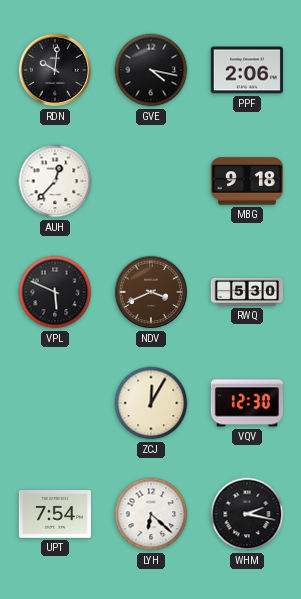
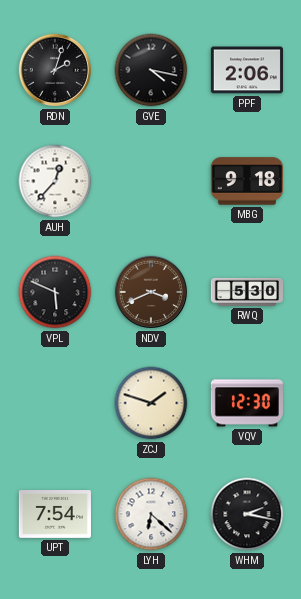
RDN: 10:01 -> 2:03 (55, 70)
ZCJ: 12:05 -> 1:48 (151, 403)
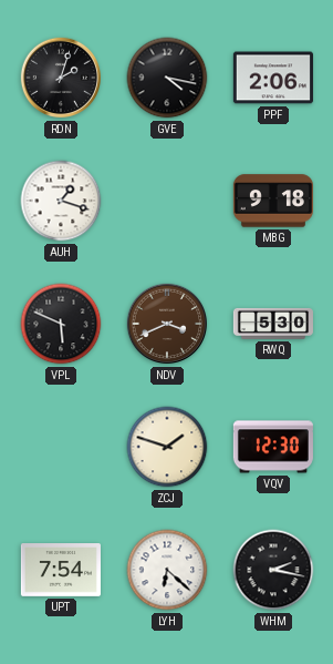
AUH: 12:37 -> 1:18 (61, 201)
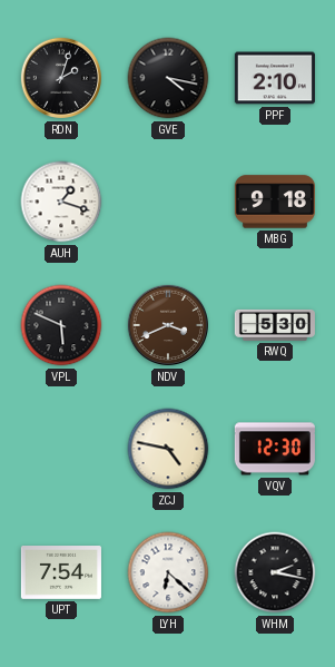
PPF: 2:06 -> 2:10 (275, 78)
ZCJ: 1:48 -> 4:47 (168, 449)
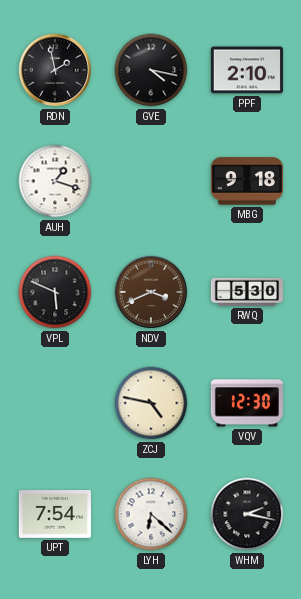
RDN: 2:03 -> 1:58 (55, 70)
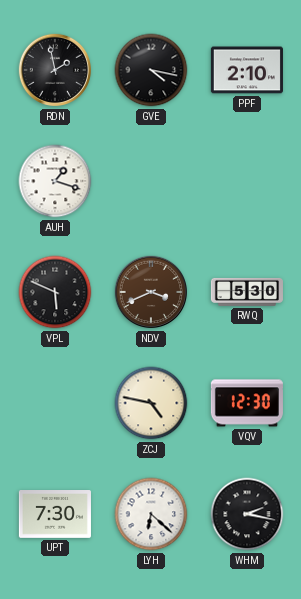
MBG: 9:18 -> none (247, 181)
UPT: 7:54 -> 7:30 (55, 515)
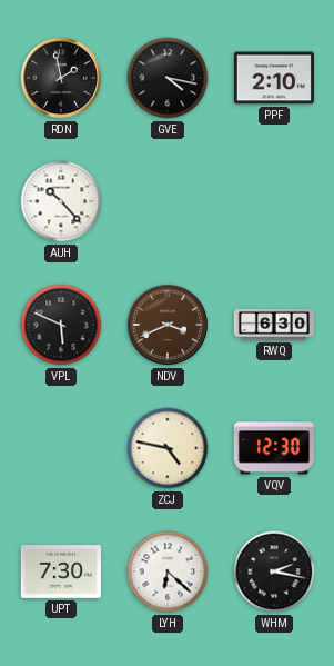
AUH: 1:18 -> 10:23 (61, 201)
RWQ: 5:30 -> 6:30 (274, 325)
